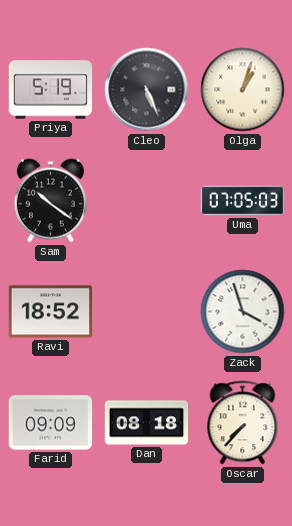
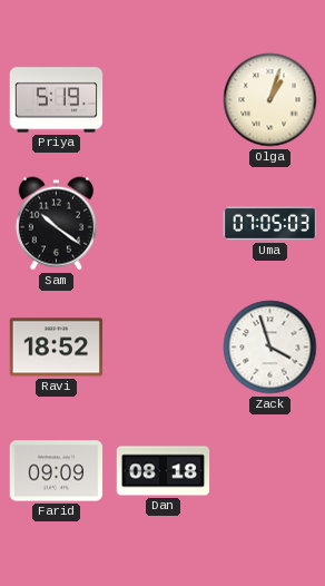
Cleo: 5:26 -> none (147, 90)
Oscar: 7:37 -> none (243, 423)
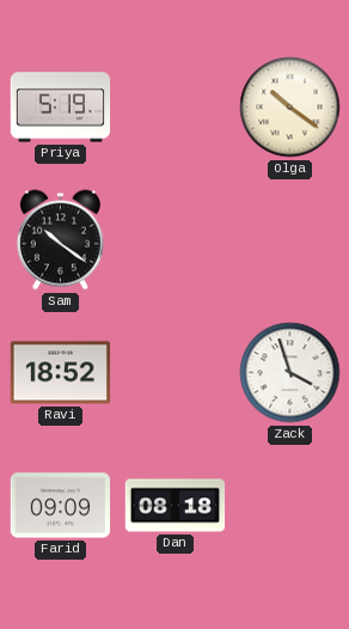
Olga: 1:03 -> 10:21 (290, 108)
Uma: 07:05 -> none (270, 224)
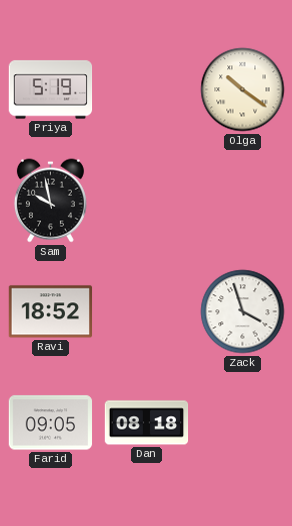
Sam: 10:21 -> 9:58 (50, 201)
Farid: 09:09 -> 09:05 (51, 423)
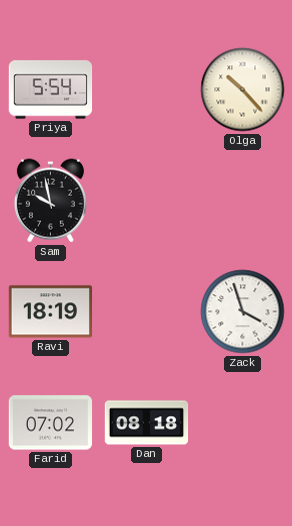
Priya: 5:19 -> 5:54 (51, 90)
Olga: 10:21 -> 10:23 (243, 90)
Ravi: 18:52 -> 18:19 (51, 312)
Farid: 09:05 -> 07:02 (51, 423)
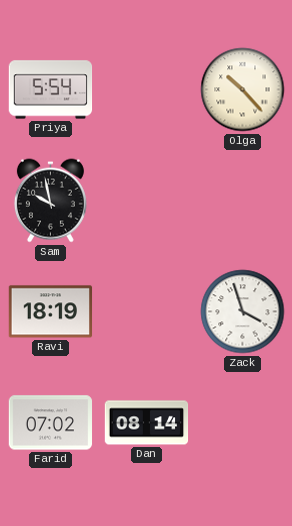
Dan: 08:18 -> 08:14 (147, 423)
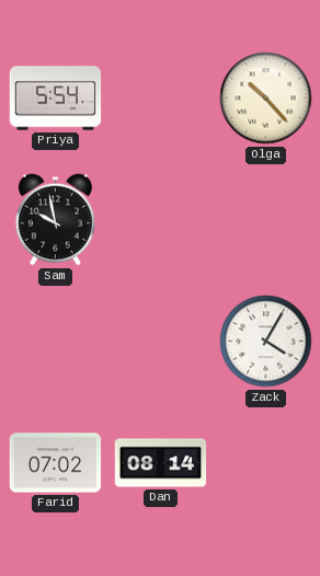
Ravi: 18:19 -> none (51, 312)
Zack: 3:57 -> 4:05 (266, 342)
